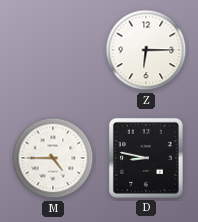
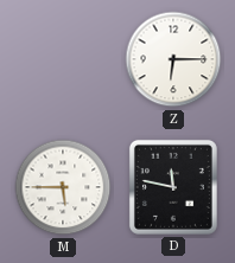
M: 4:45 -> 5:45 (63, 187)
D: 8:47 -> 11:47 (173, 187)
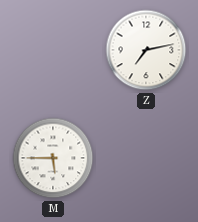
Z: 6:15 -> 7:13 (146, 50)
D: 11:47 -> none (173, 187)
